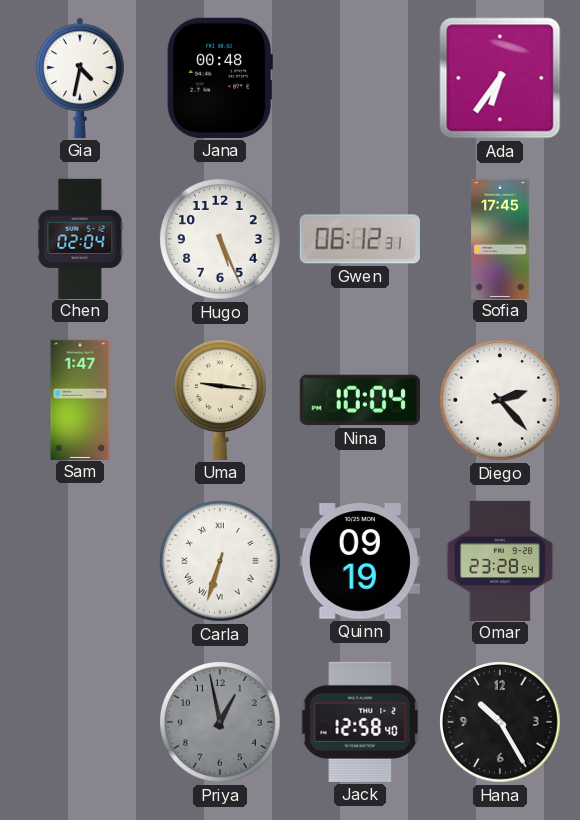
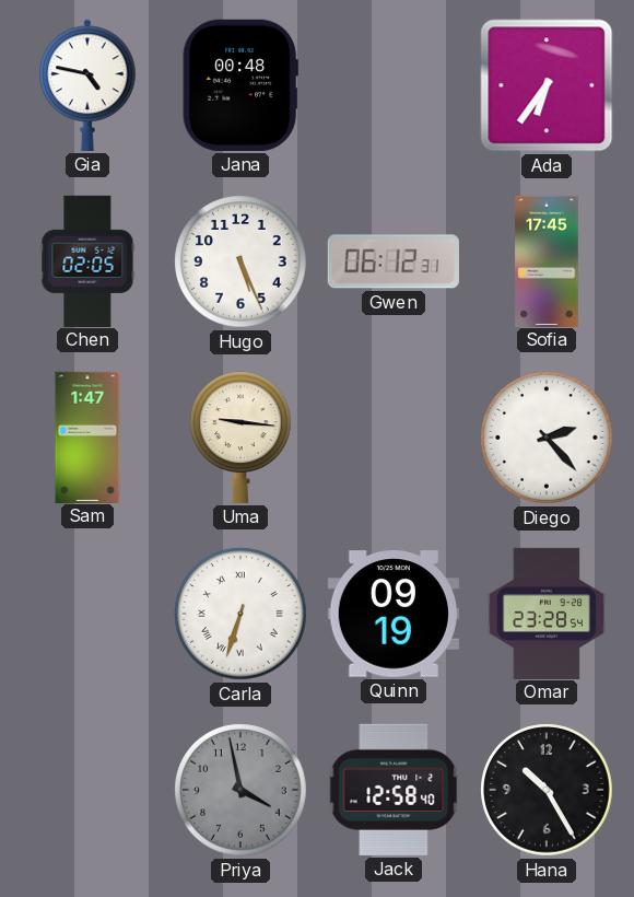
Gia: 4:32 -> 4:47 (87, 85)
Chen: 02:04 -> 02:05 (87, 260)
Nina: 10:04 -> none (360, 400)
Priya: 12:58 -> 3:58 (240, 790)
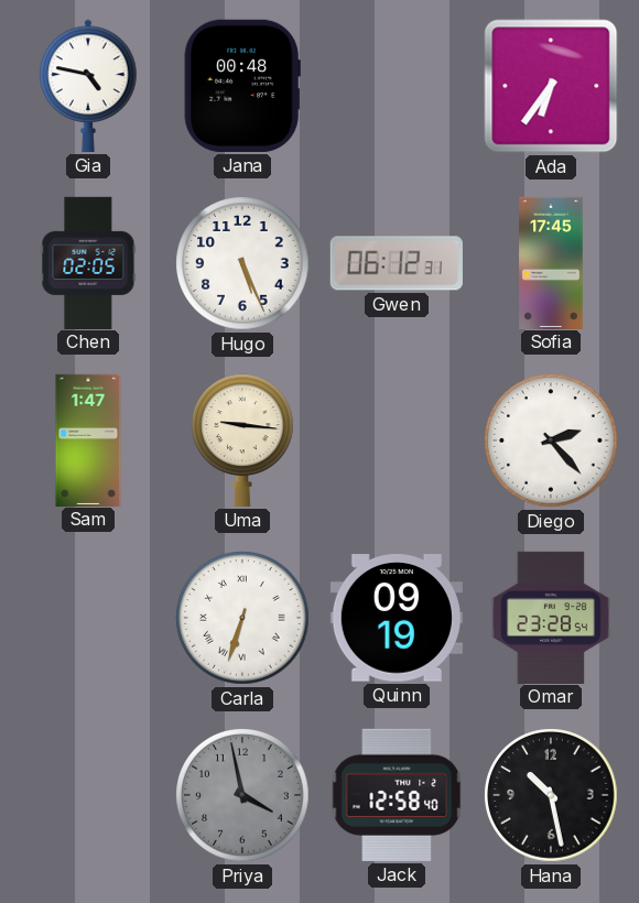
Hana: 10:25 -> 10:28 (551, 795)
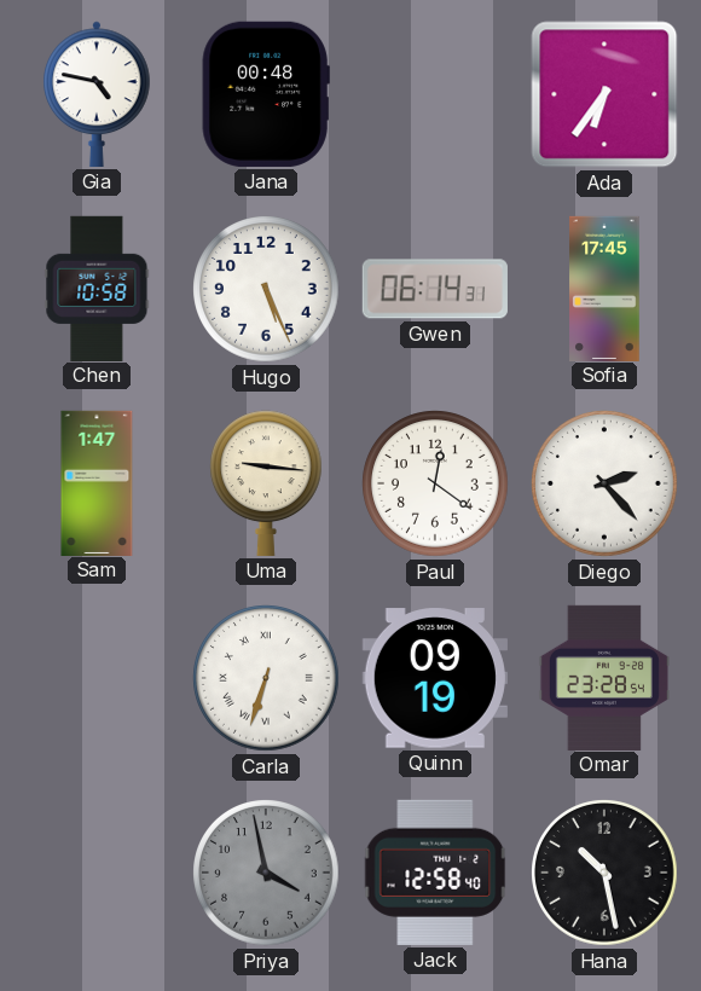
Chen: 02:05 -> 10:58 (97, 288)
Gwen: 06:12 -> 06:14 (435, 289)
Paul: none -> 12:21 (435, 483)
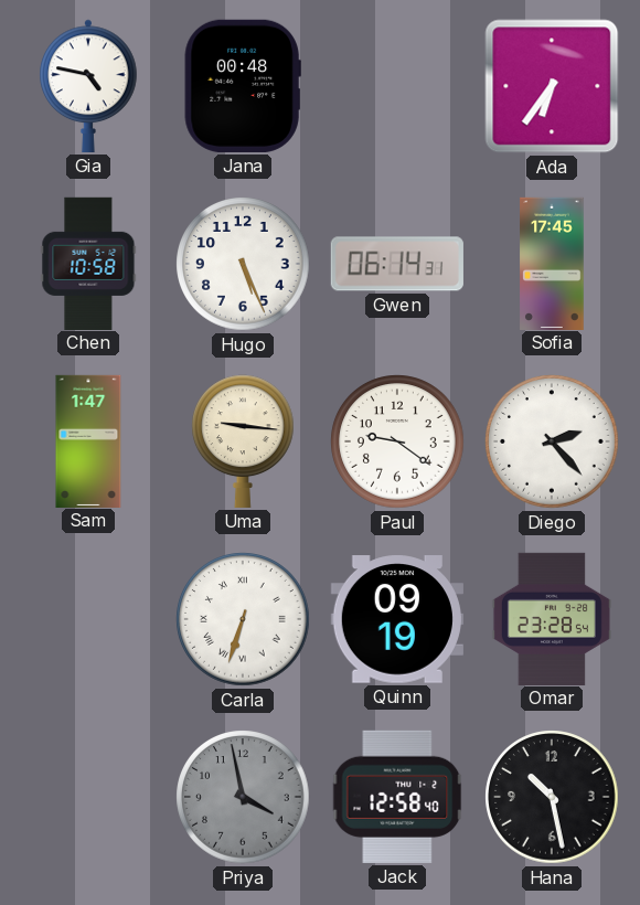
Paul: 12:21 -> 9:21 (397, 441)
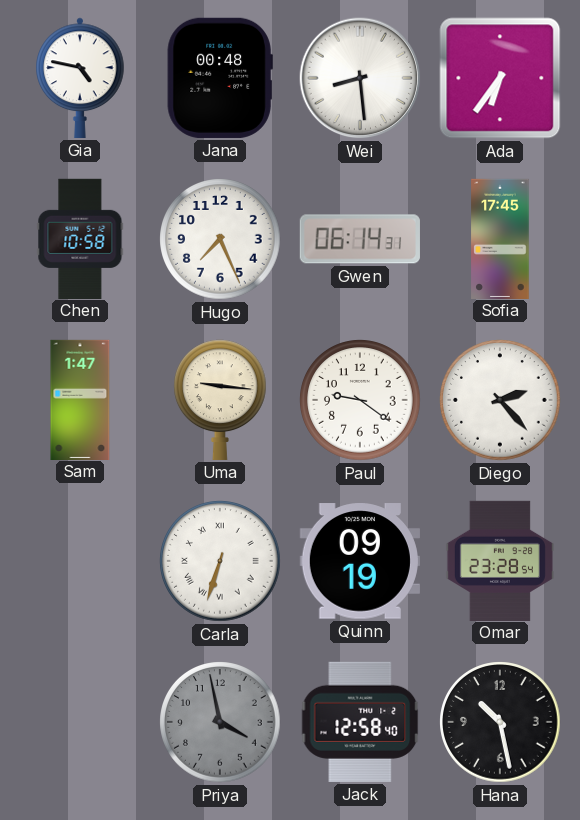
Wei: none -> 8:29 (360, 78)
Hugo: 5:26 -> 7:26 (220, 239)
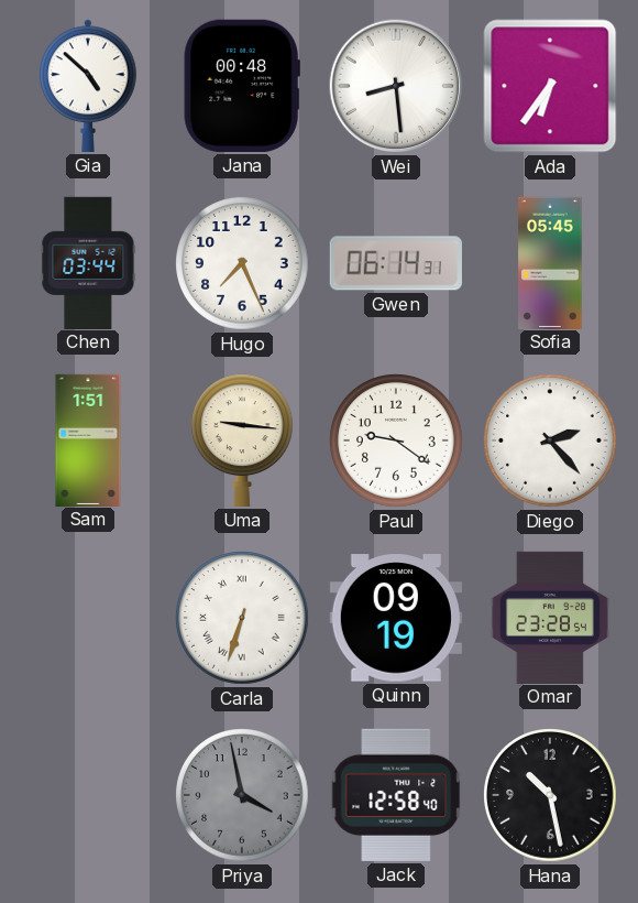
Gia: 4:47 -> 4:52 (88, 86)
Chen: 10:58 -> 03:44 (88, 262)
Sofia: 17:45 -> 05:45 (550, 262)
Sam: 1:47 -> 1:51 (88, 439)
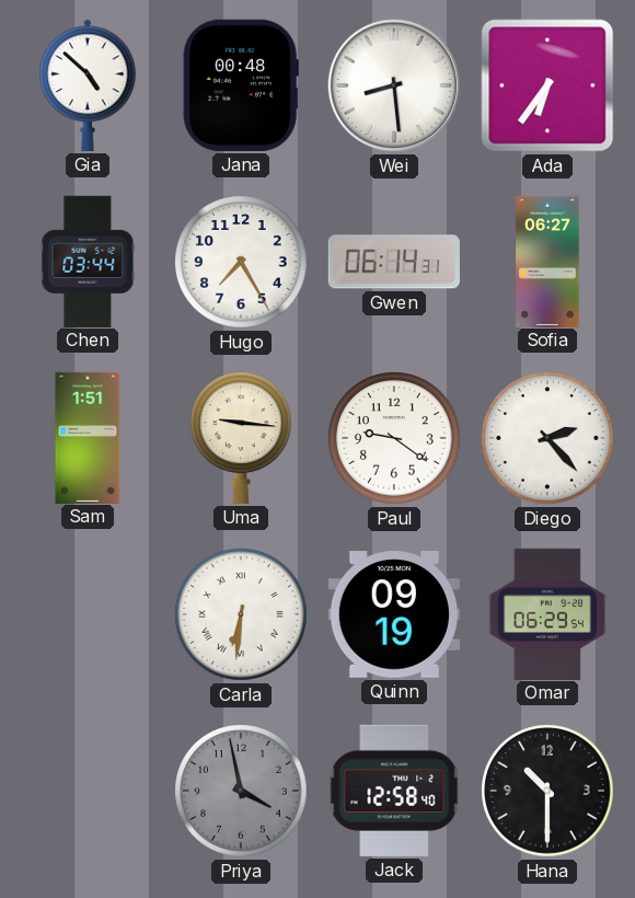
Hugo: 7:26 -> 7:25 (241, 262)
Sofia: 05:45 -> 06:27 (547, 261)
Carla: 6:33 -> 6:31 (241, 614)
Omar: 23:28 -> 06:29 (547, 613)
Hana: 10:28 -> 10:30 (547, 791)
